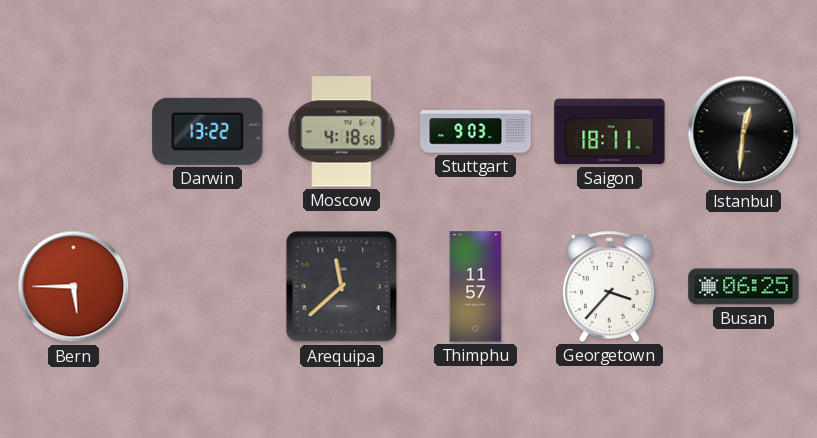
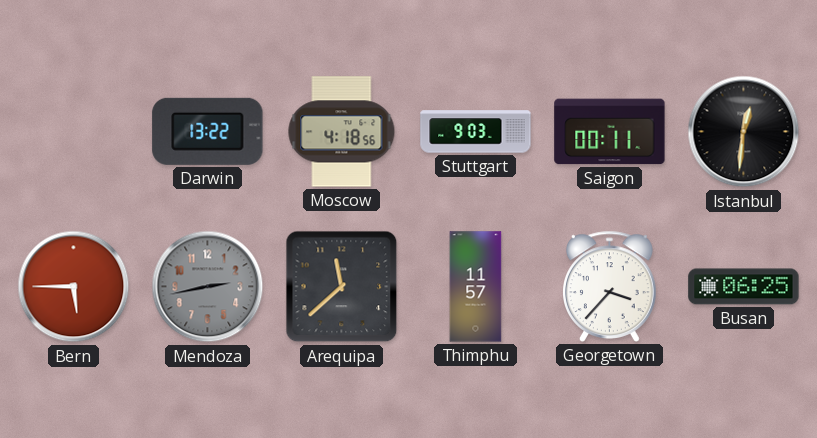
Saigon: 18:11 -> 00:11 (610, 132)
Mendoza: none -> 2:43 (208, 287)
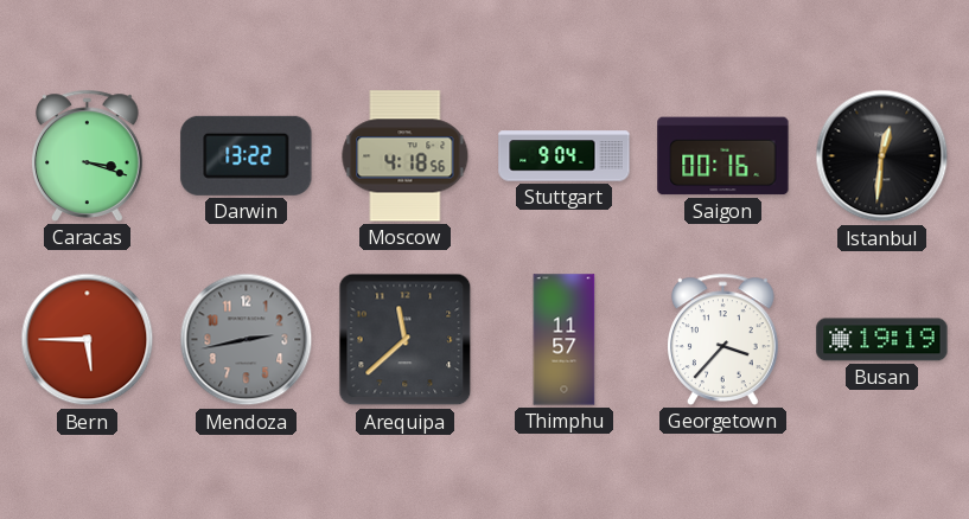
Caracas: none -> 3:18 (88, 155)
Stuttgart: 9:03 -> 9:04 (565, 156)
Saigon: 00:11 -> 00:16 (723, 156)
Busan: 06:25 -> 19:19 (882, 340)
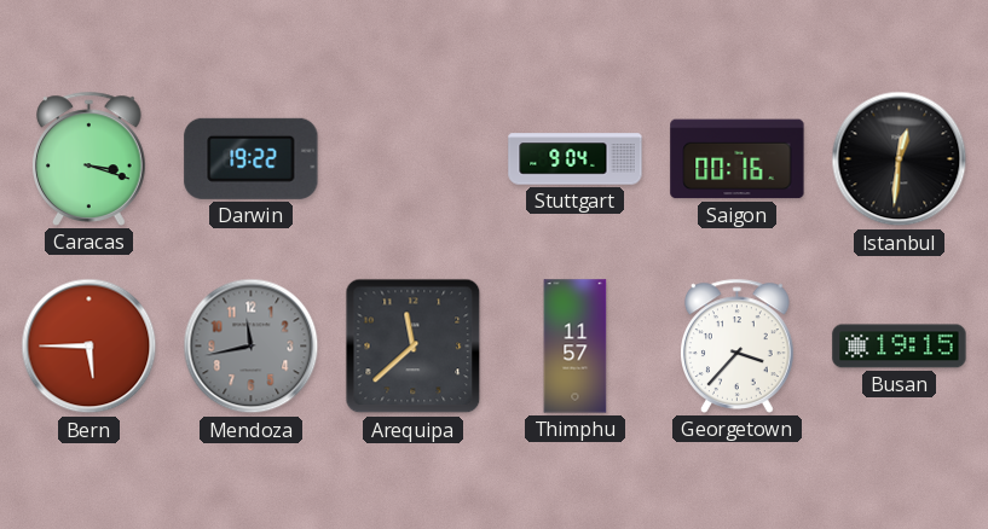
Darwin: 13:22 -> 19:22 (252, 158)
Moscow: 4:18 -> none (406, 156)
Mendoza: 2:43 -> 11:43 (252, 347)
Busan: 19:19 -> 19:15 (900, 347)
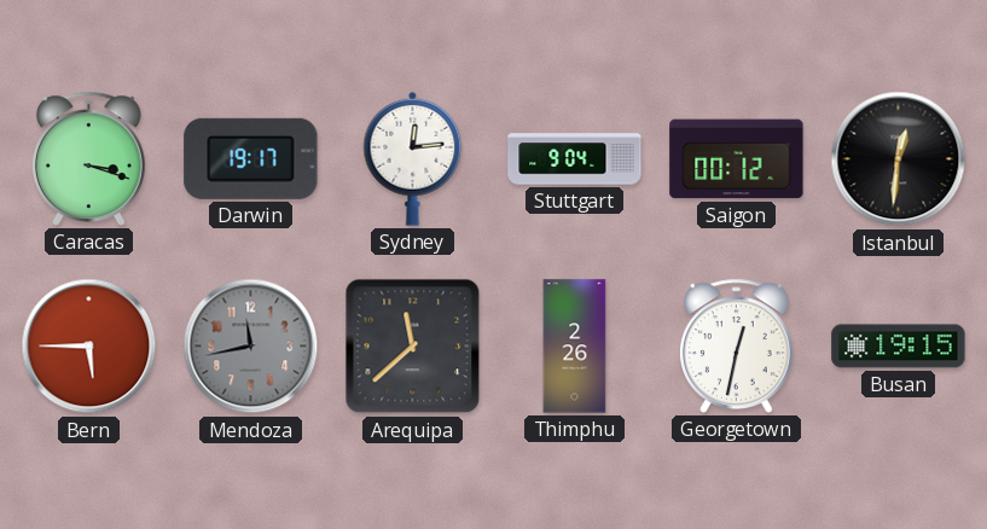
Darwin: 19:22 -> 19:17 (251, 158)
Sydney: none -> 12:14 (413, 158)
Saigon: 00:16 -> 00:12 (737, 159)
Thimphu: 11:57 -> 2:26 (575, 347)
Georgetown: 3:37 -> 12:32 (737, 345)
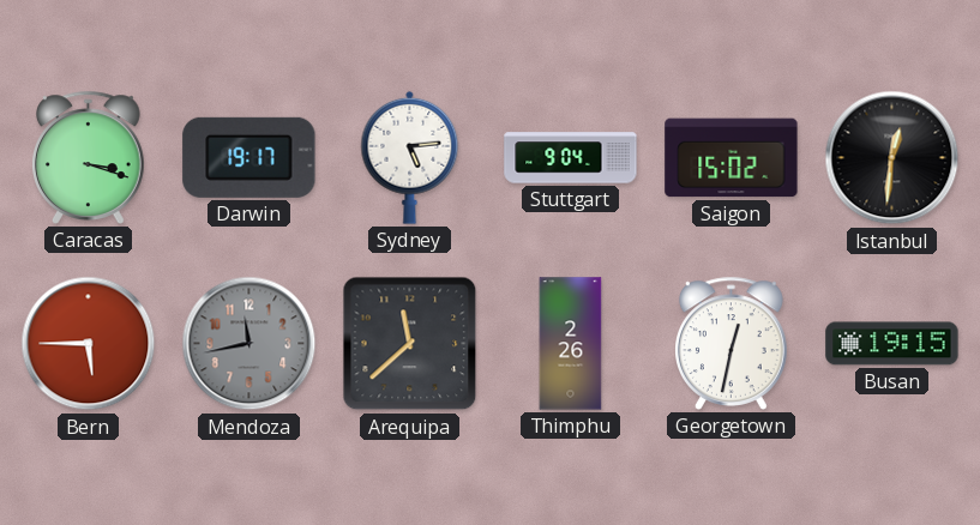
Sydney: 12:14 -> 5:14 (410, 157)
Saigon: 00:12 -> 15:02 (732, 158)
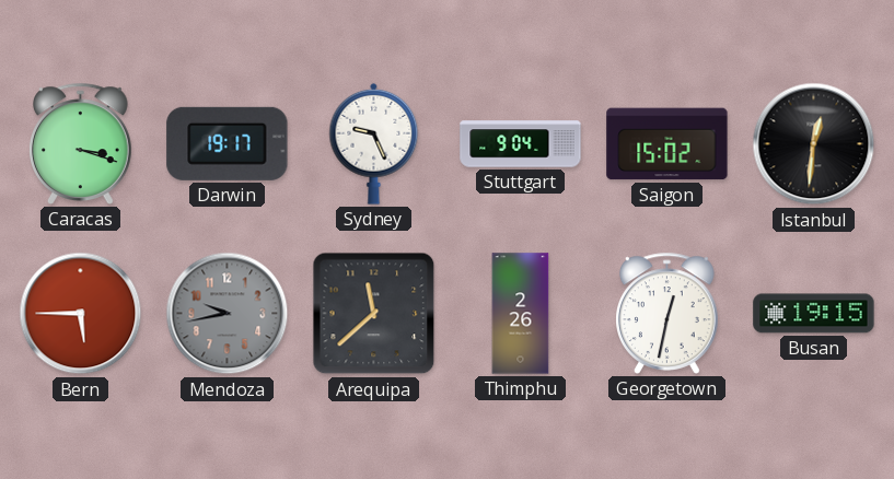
Sydney: 5:14 -> 9:26 (374, 143)
Mendoza: 11:43 -> 9:43 (228, 314)
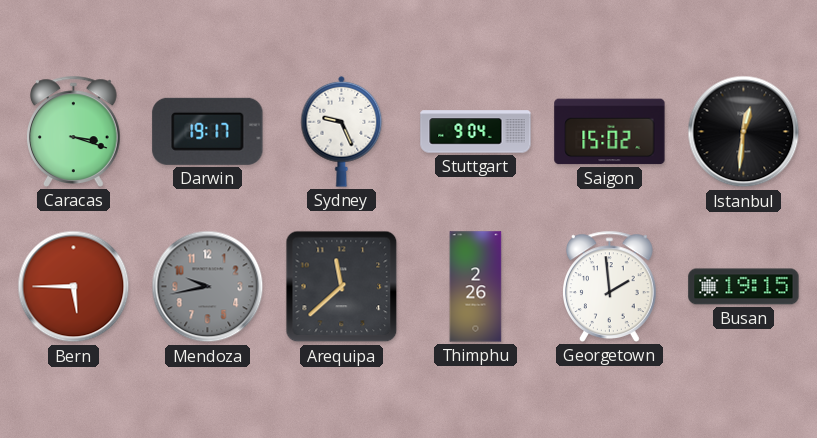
Georgetown: 12:32 -> 1:59 (610, 286)
